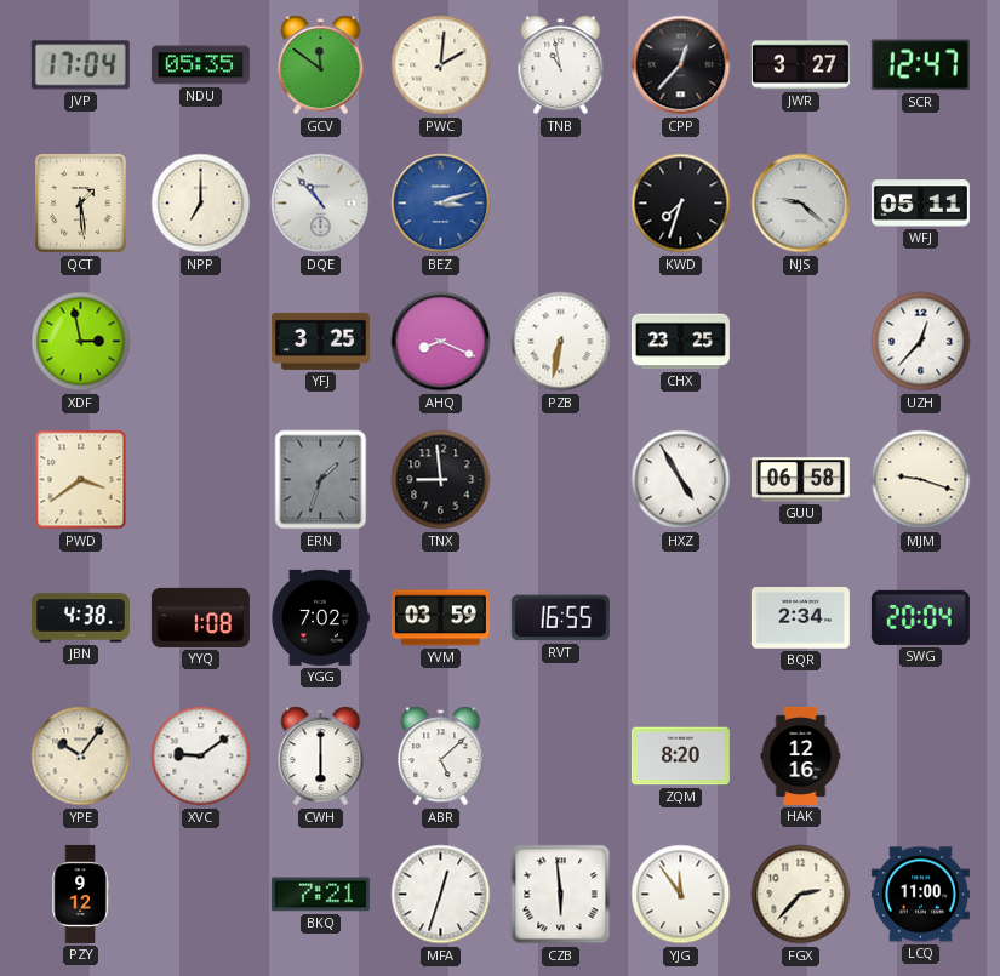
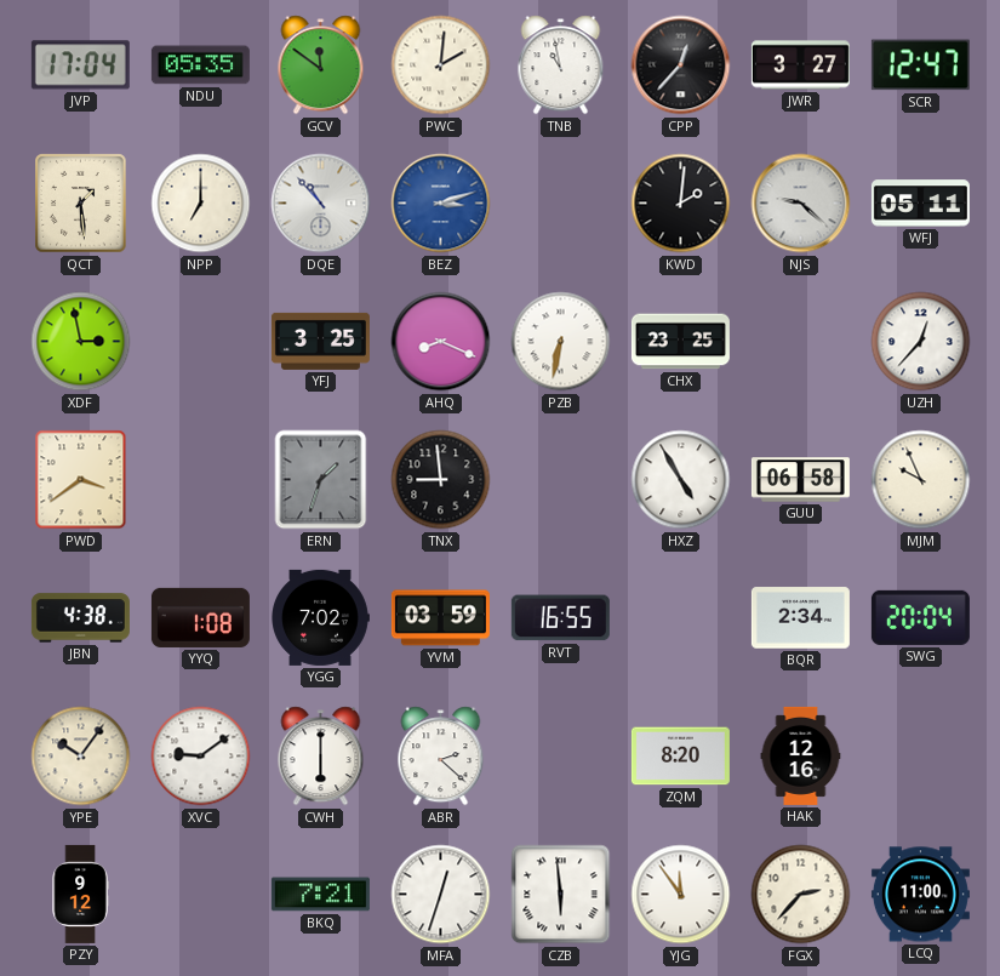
KWD: 7:33 -> 2:01 (681, 204)
MJM: 9:18 -> 9:56 (921, 480)
ABR: 5:08 -> 2:22 (441, 757)
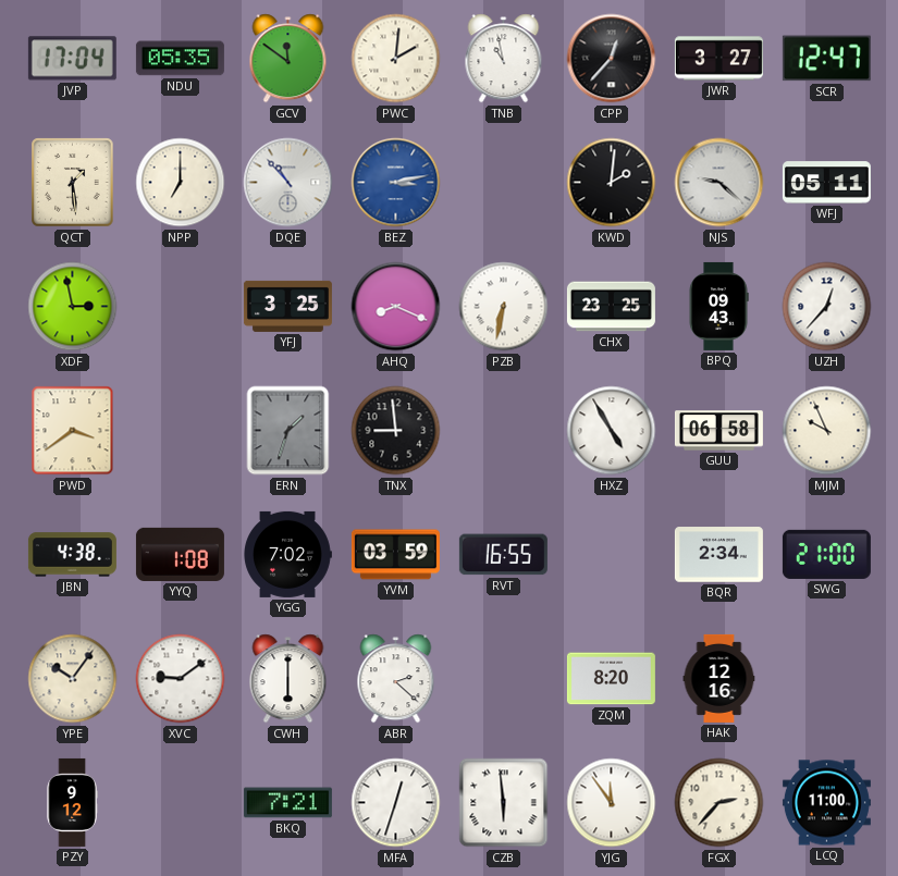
BEZ: 3:12 -> 3:13 (396, 183)
BPQ: none -> 09:43 (718, 306)
SWG: 20:04 -> 21:00 (826, 554)
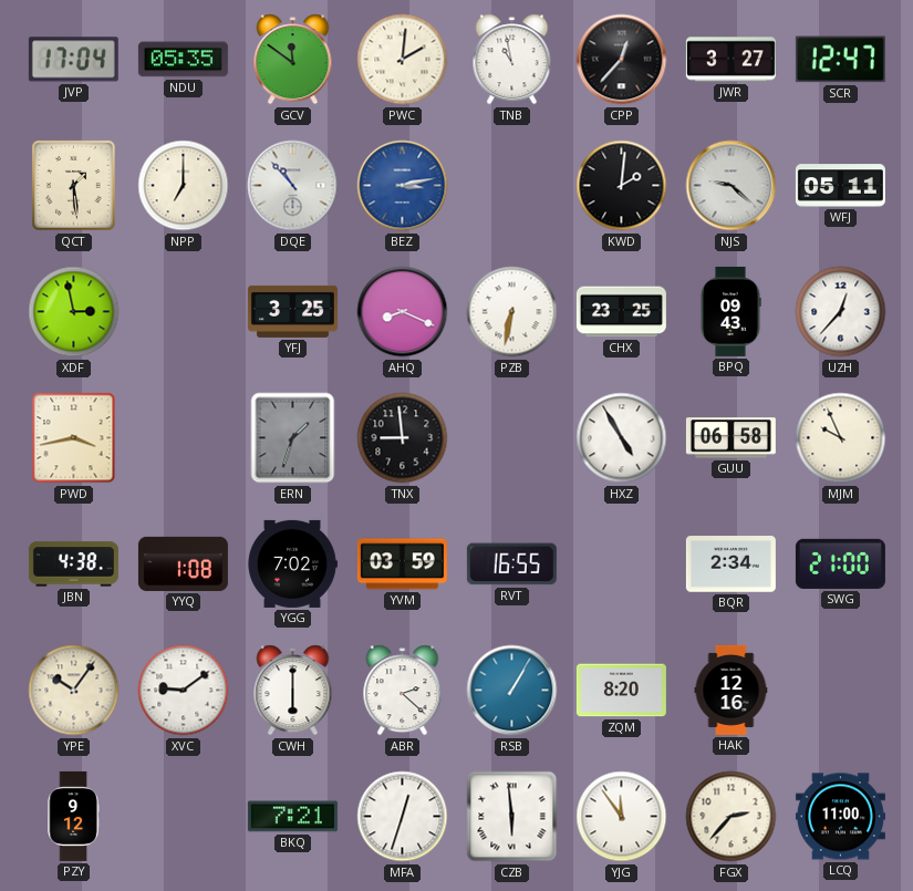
PWD: 3:39 -> 3:43 (74, 438)
RSB: none -> 1:05 (512, 691)
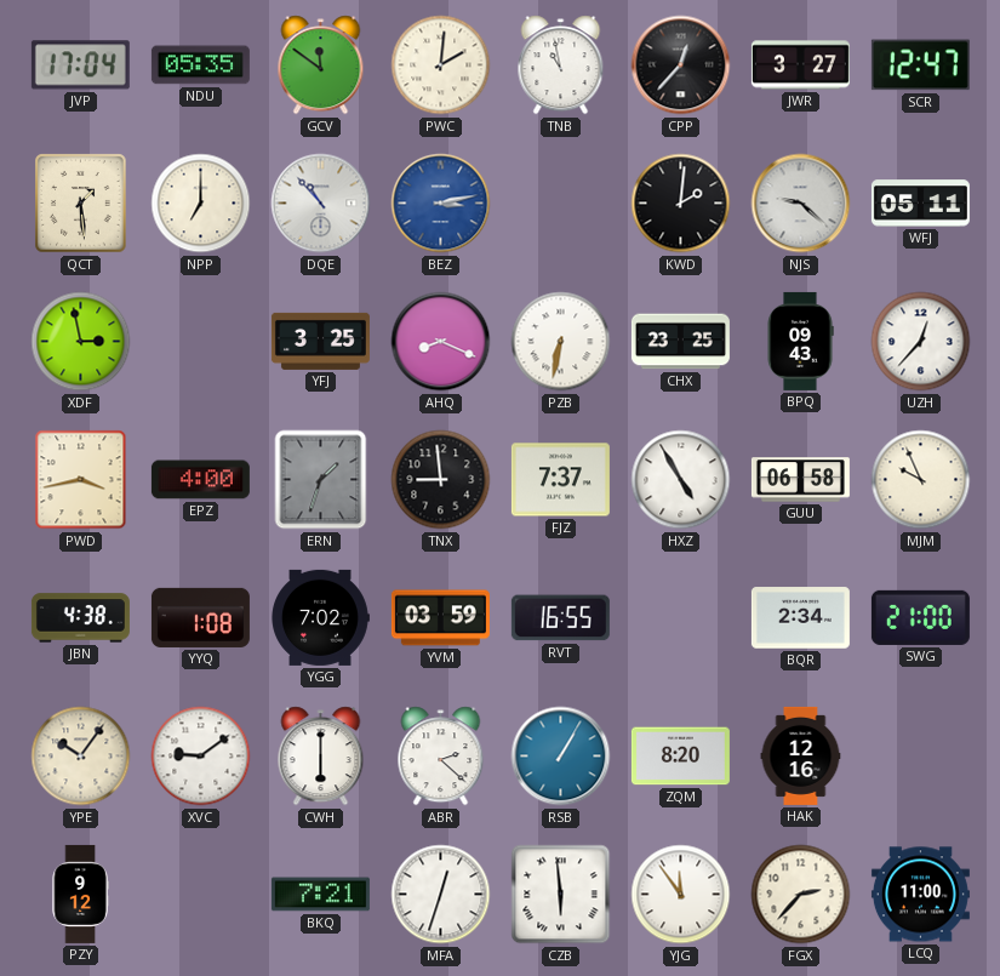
EPZ: none -> 4:00 (200, 480)
FJZ: none -> 7:37 (560, 480)
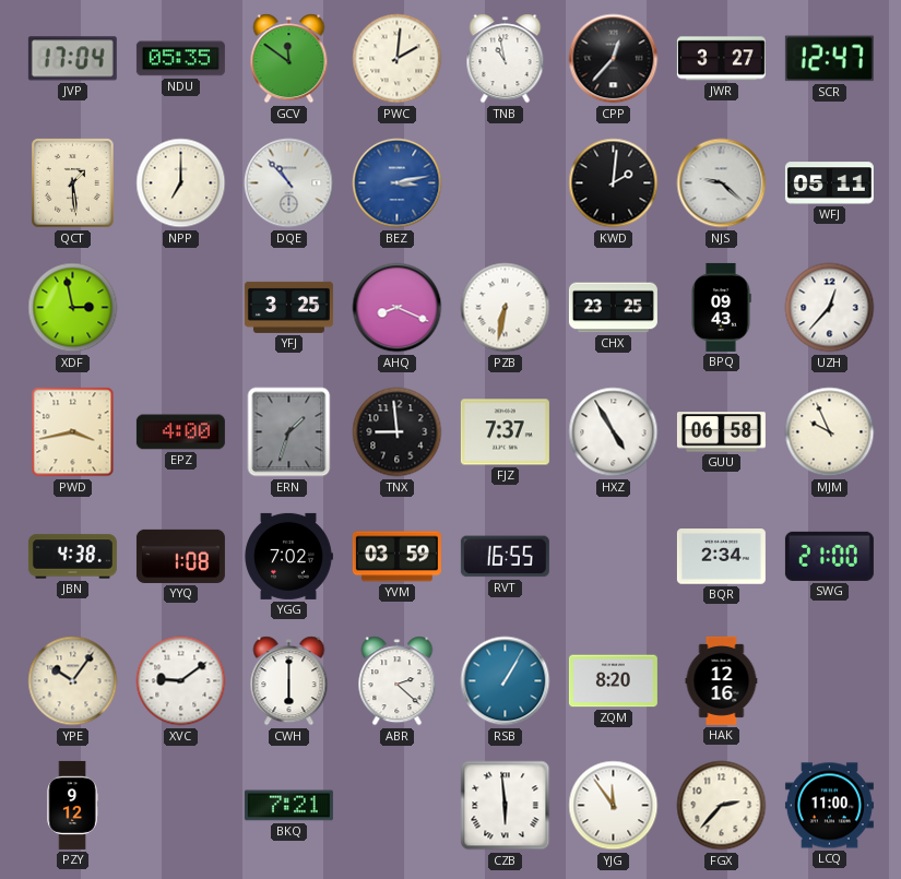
MFA: 12:33 -> none (441, 895)
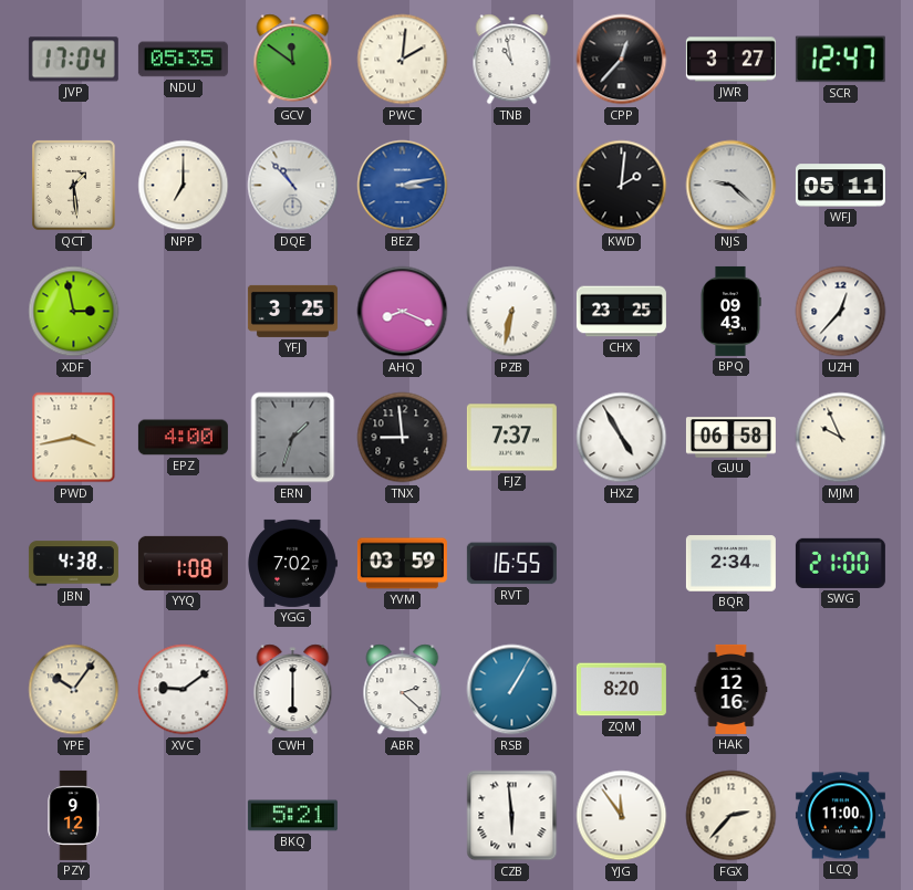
BKQ: 7:21 -> 5:21 (292, 816)
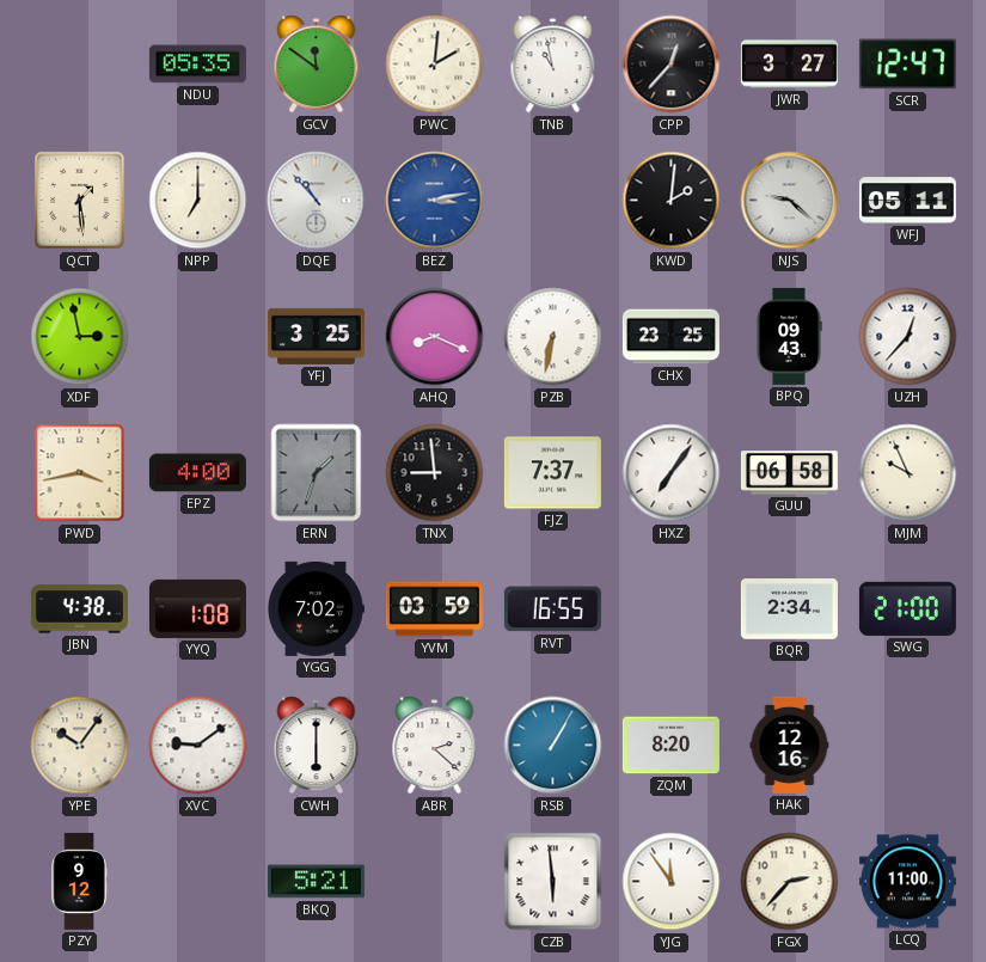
JVP: 17:04 -> none (73, 60)
HXZ: 4:55 -> 7:06 (672, 473)
